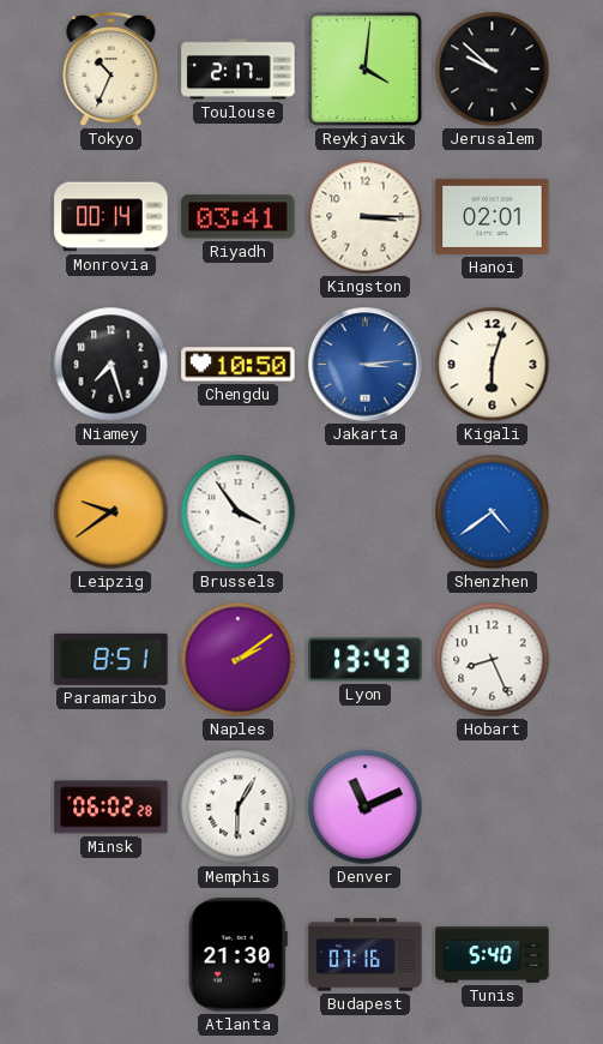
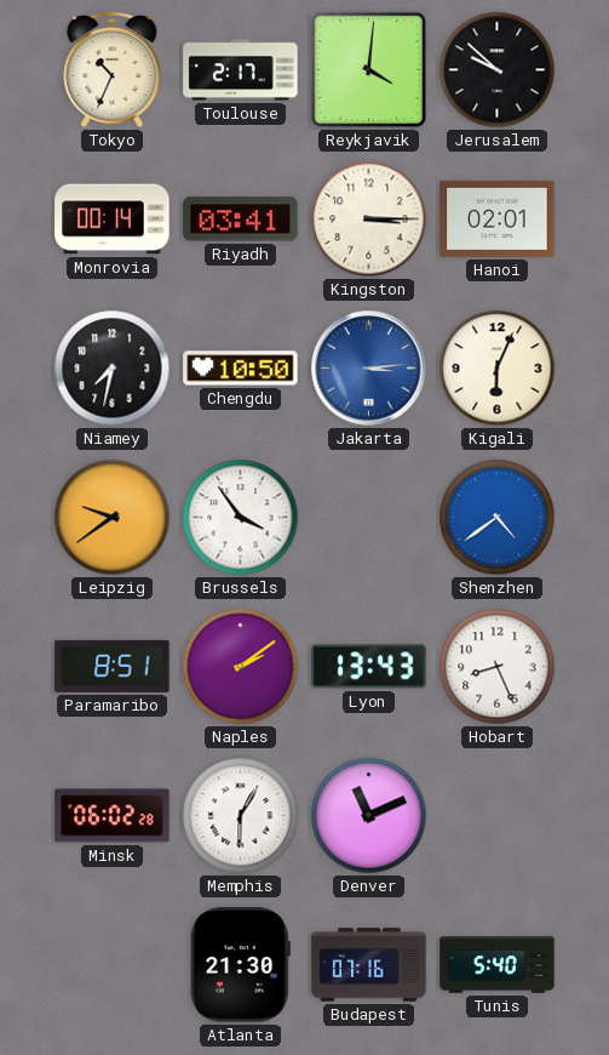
Niamey: 7:27 -> 7:32 (113, 369)
Kigali: 6:03 -> 6:04 (498, 369)
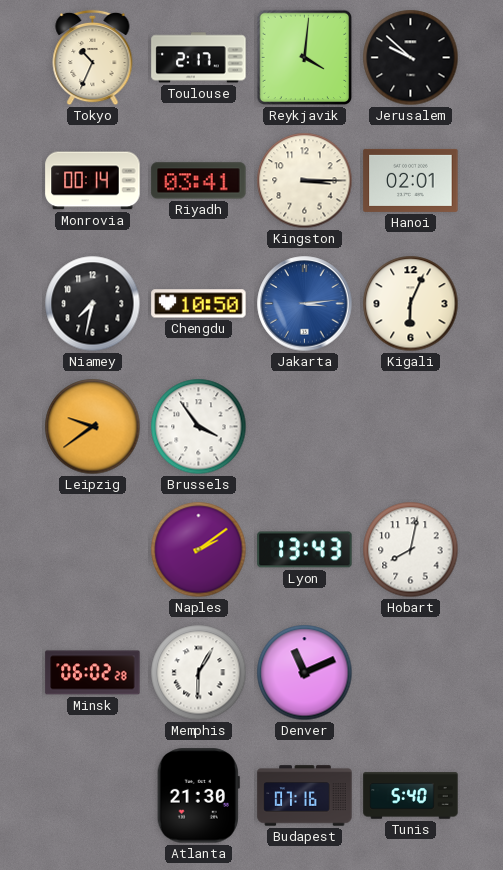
Shenzhen: 4:39 -> none (498, 518)
Paramaribo: 8:51 -> none (113, 666)
Hobart: 8:26 -> 8:02 (411, 550)
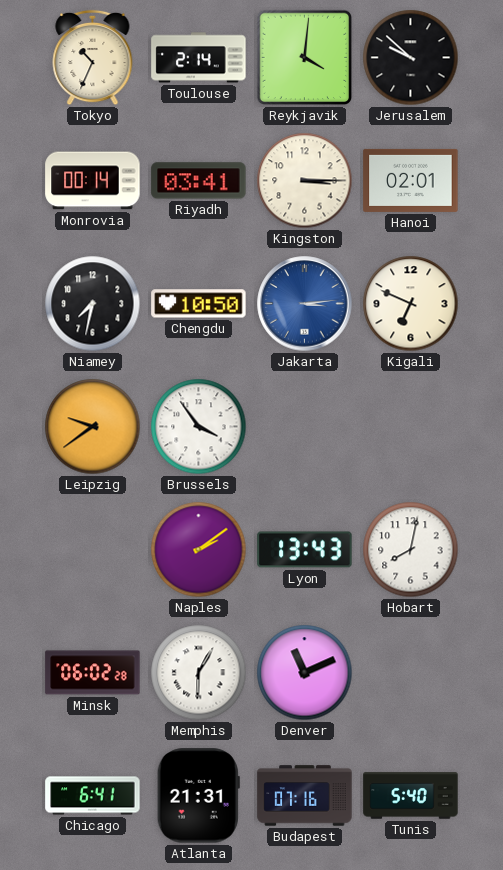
Toulouse: 2:17 -> 2:14 (199, 58)
Kigali: 6:04 -> 6:49 (411, 304)
Chicago: none -> 6:41 (93, 796)
Atlanta: 21:30 -> 21:31 (198, 796)
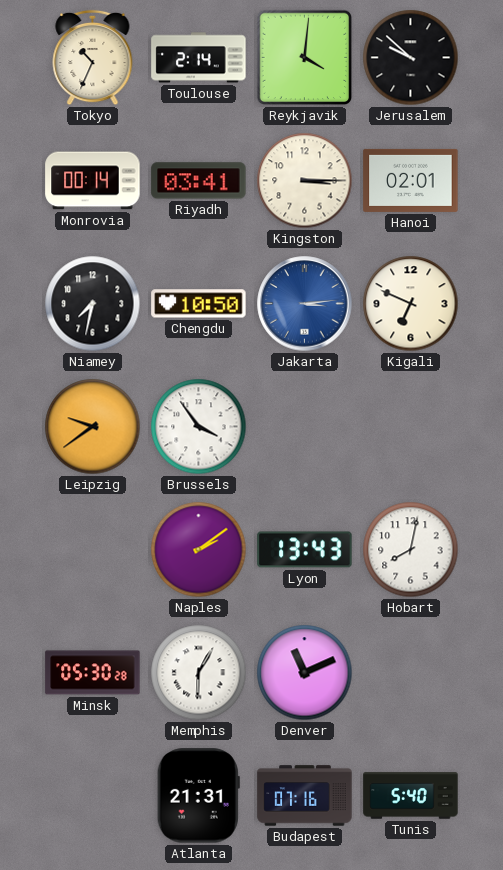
Minsk: 06:02 -> 05:30 (93, 673)
Chicago: 6:41 -> none (93, 796)
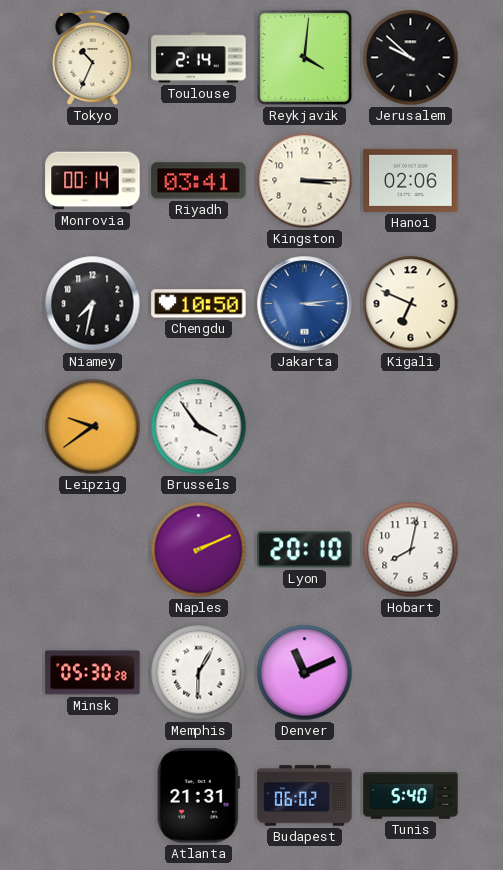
Hanoi: 02:01 -> 02:06 (411, 180)
Naples: 2:09 -> 2:11 (199, 550)
Lyon: 13:43 -> 20:10 (305, 550)
Budapest: 07:16 -> 06:02 (305, 796)
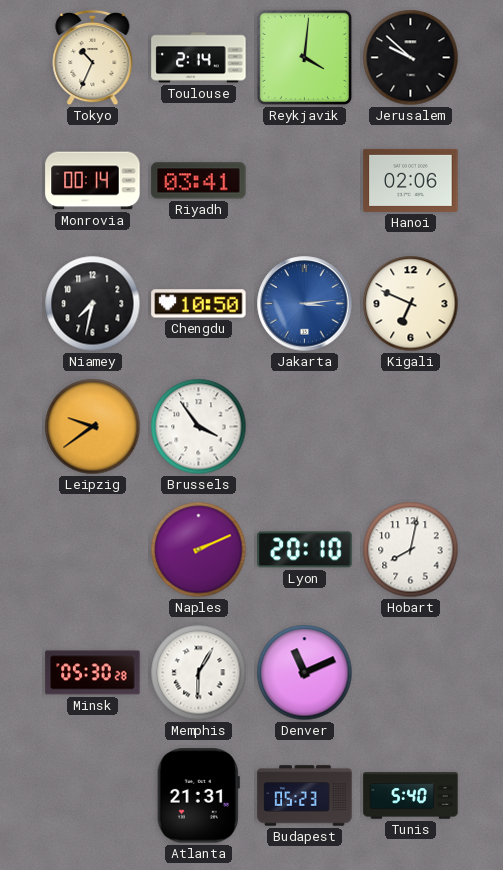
Kingston: 3:15 -> none (305, 181)
Budapest: 06:02 -> 05:23 (305, 796)
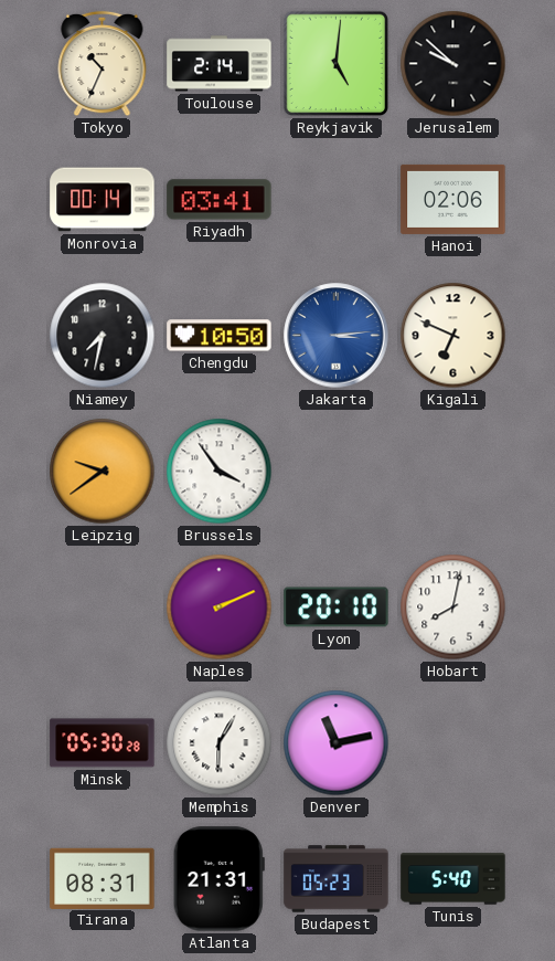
Reykjavik: 4:01 -> 5:01 (337, 64)
Denver: 11:11 -> 11:13 (337, 743)
Tirana: none -> 08:31 (103, 878)
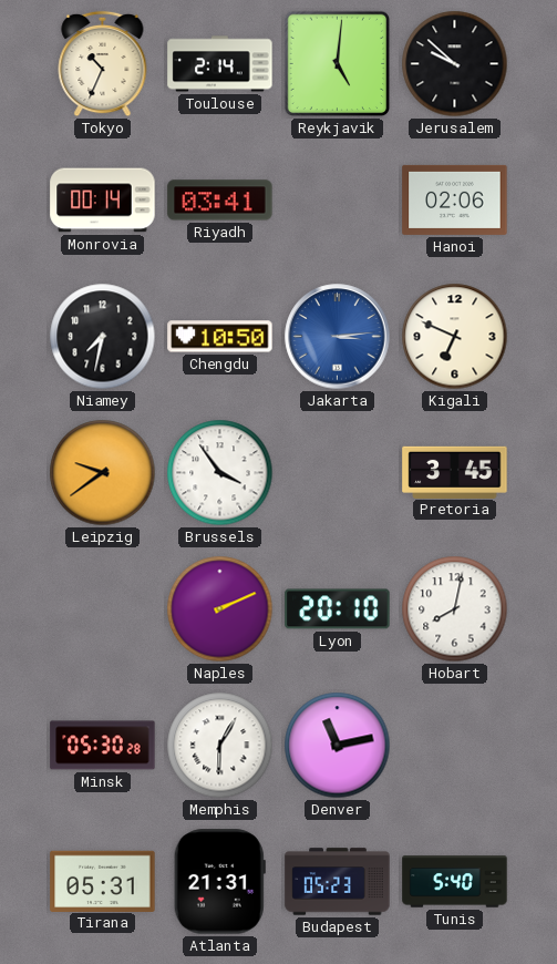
Pretoria: none -> 3:45 (455, 472)
Tirana: 08:31 -> 05:31 (103, 881)
